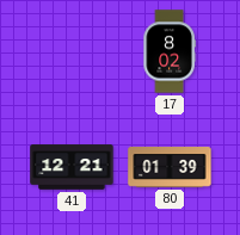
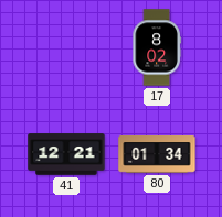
80: 01:39 -> 01:34 (157, 154)
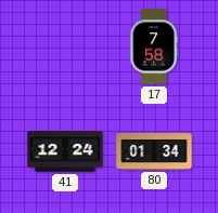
17: 8:02 -> 7:58 (154, 46)
41: 12:21 -> 12:24 (65, 151)
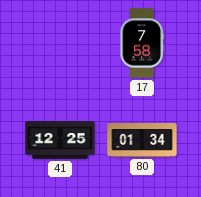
41: 12:24 -> 12:25 (60, 140)
